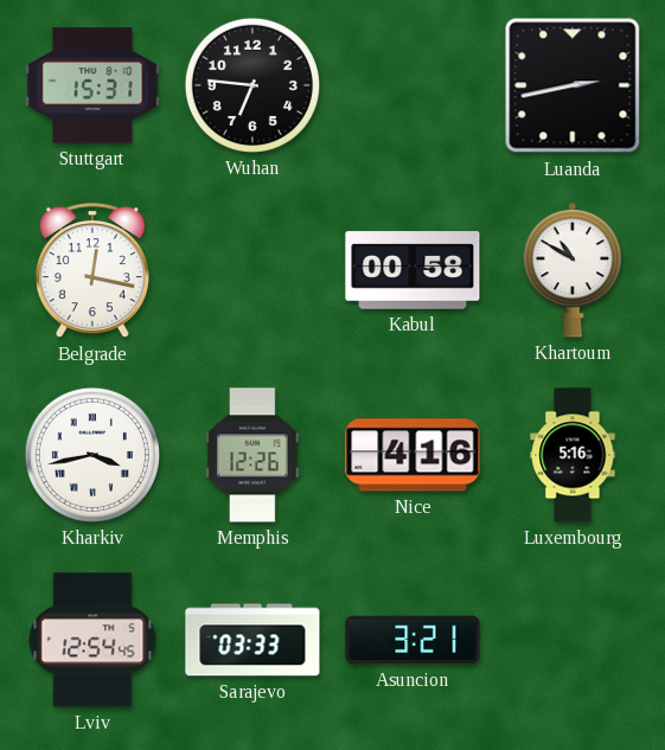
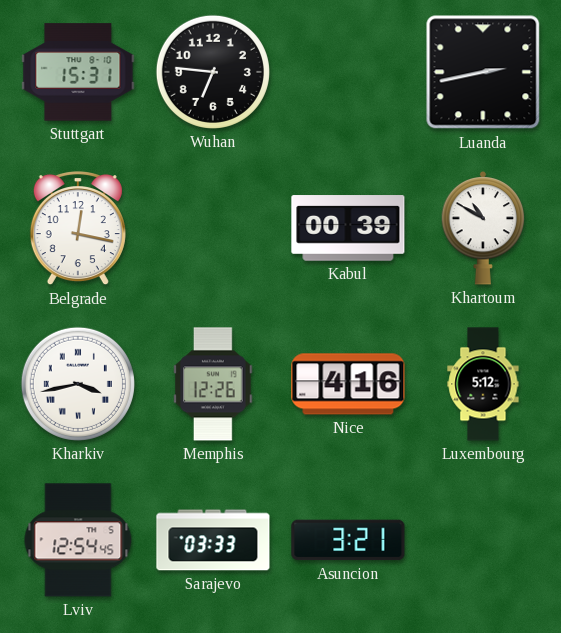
Kabul: 00:58 -> 00:39 (348, 228)
Luxembourg: 5:16 -> 5:12 (483, 384)
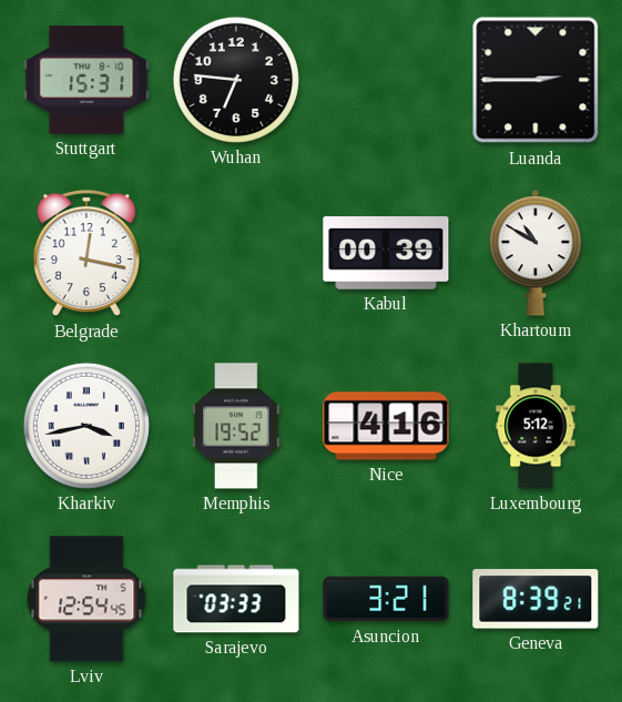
Luanda: 2:43 -> 2:45 (536, 80)
Memphis: 12:26 -> 19:52 (236, 426)
Geneva: none -> 8:39 (536, 599)
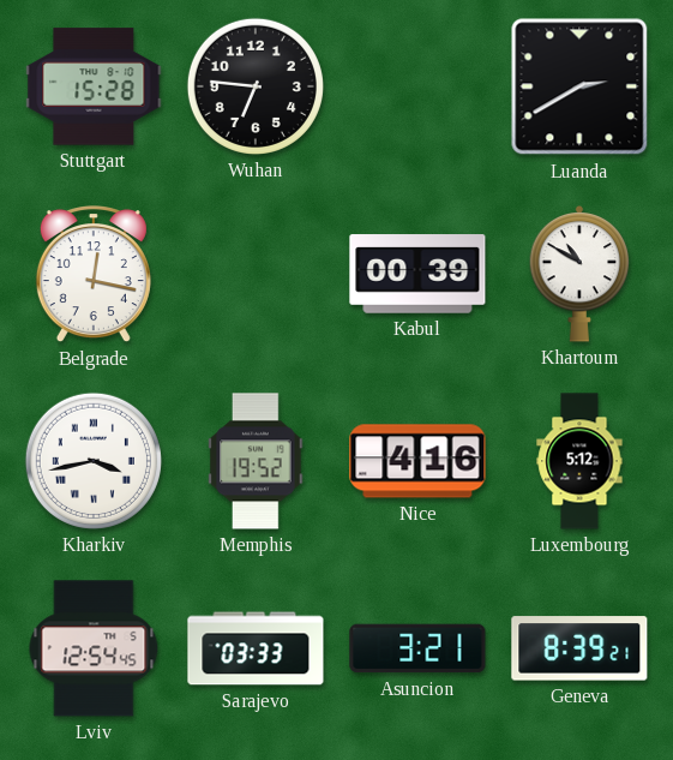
Stuttgart: 15:31 -> 15:28 (94, 86)
Luanda: 2:45 -> 2:40 (579, 86)
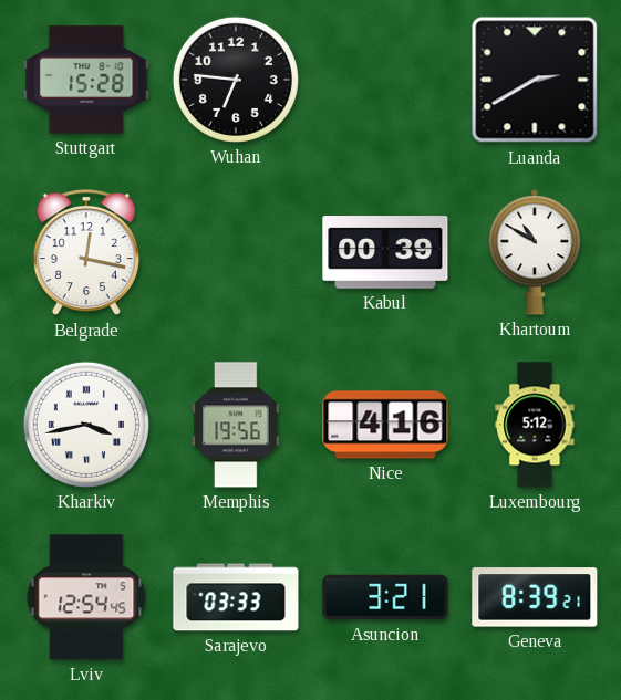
Memphis: 19:52 -> 19:56 (236, 425)
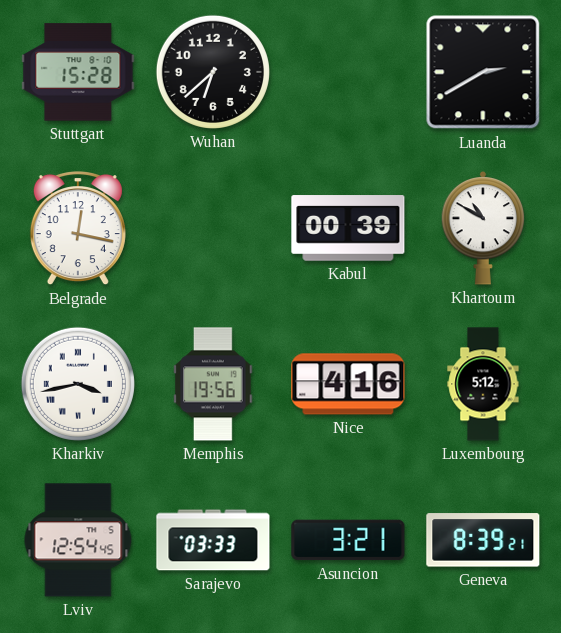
Wuhan: 6:46 -> 6:38 (213, 72)
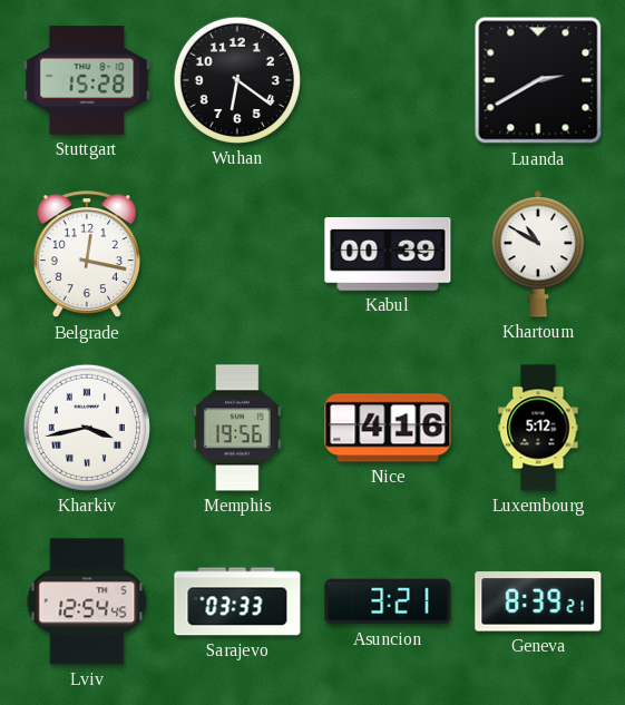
Wuhan: 6:38 -> 6:21 (237, 80)
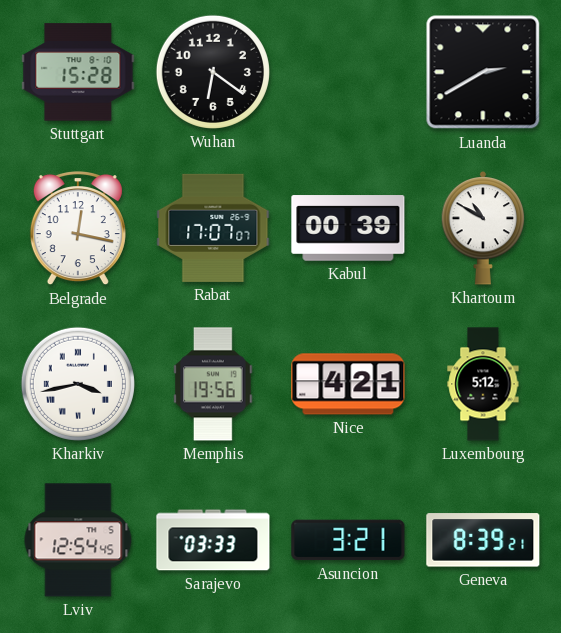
Rabat: none -> 17:07 (213, 228)
Nice: 4:16 -> 4:21 (348, 384)
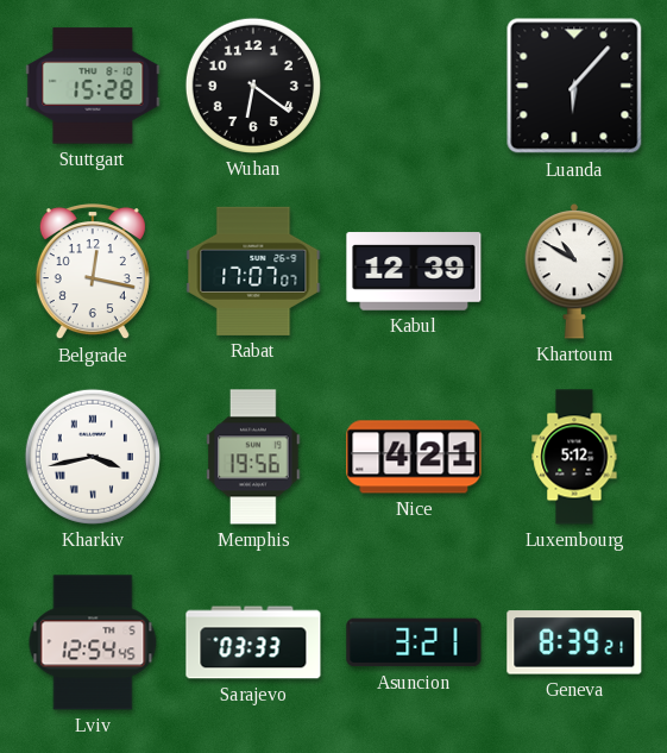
Luanda: 2:40 -> 6:07 (574, 86)
Kabul: 00:39 -> 12:39 (414, 271)
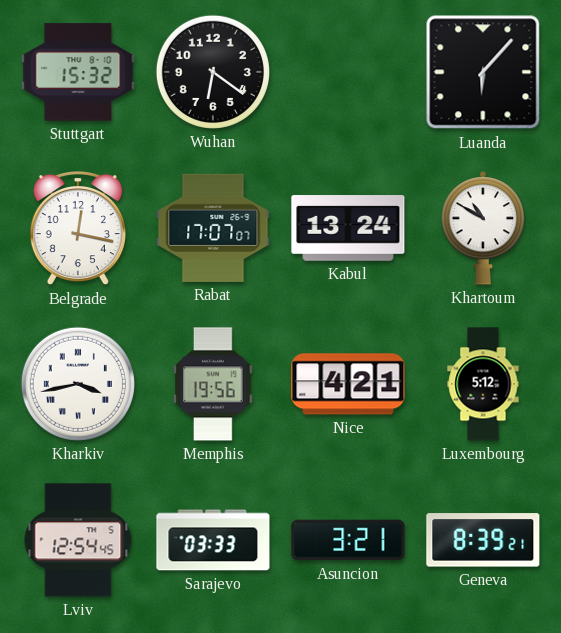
Stuttgart: 15:28 -> 15:32 (78, 72)
Kabul: 12:39 -> 13:24 (348, 228)
